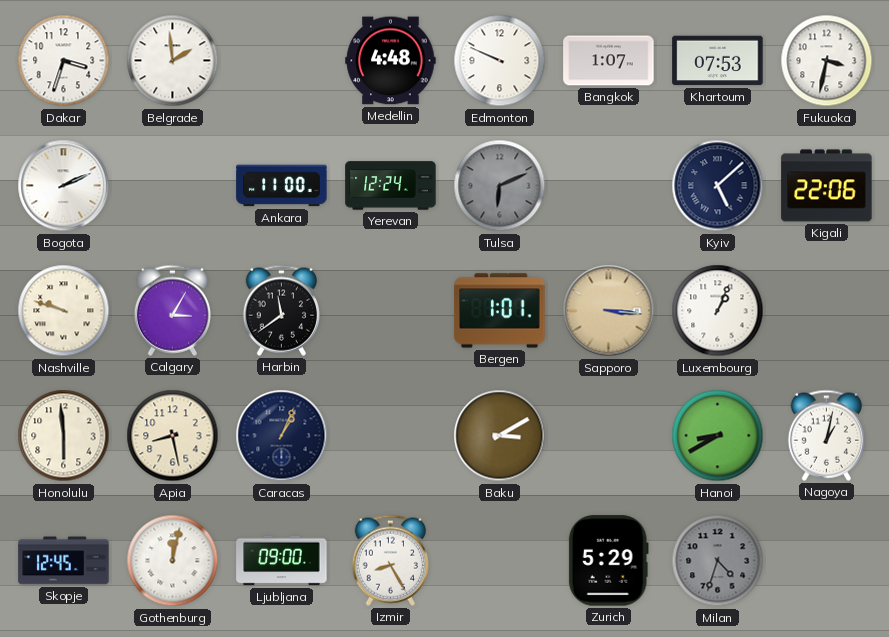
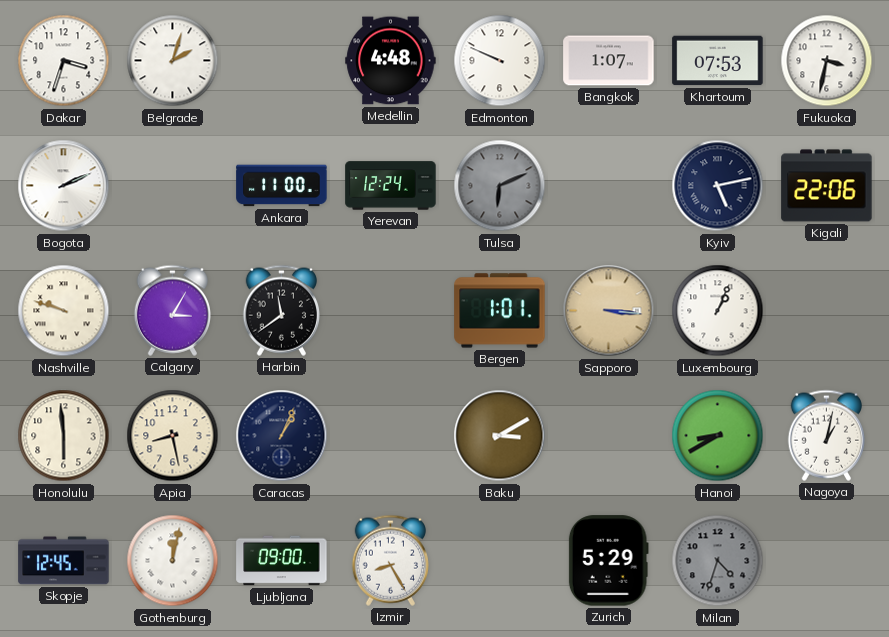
Belgrade: 1:59 -> 2:03 (173, 61)
Kyiv: 5:08 -> 5:13 (718, 186)
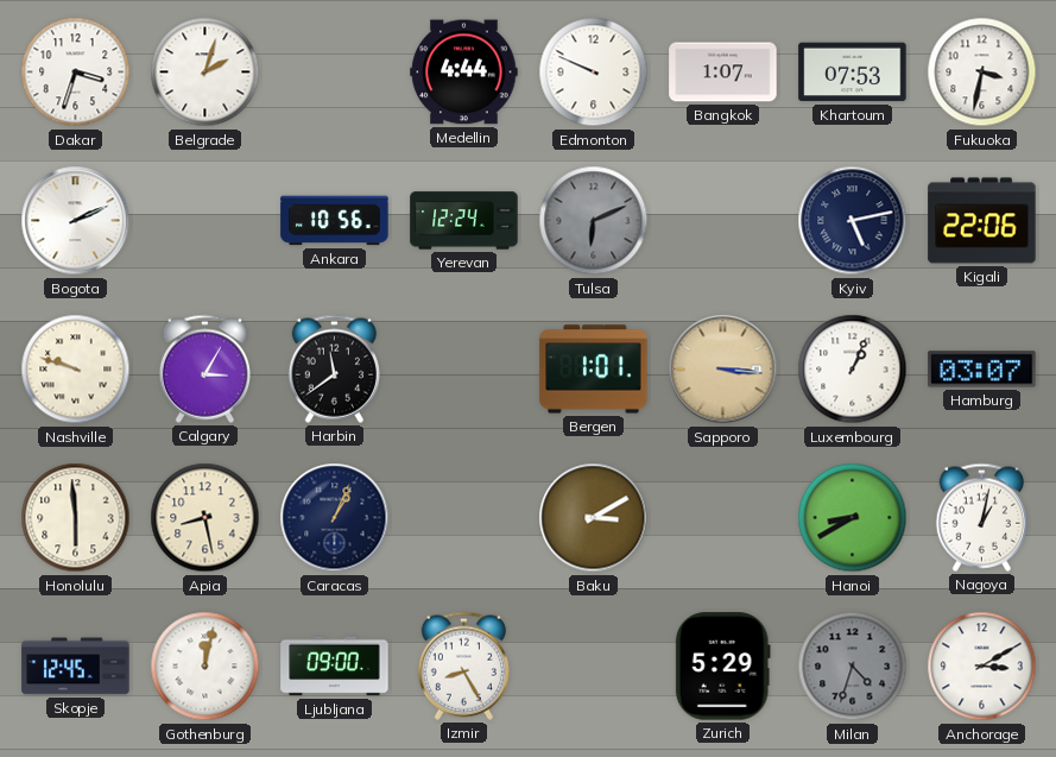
Medellin: 4:48 -> 4:44 (464, 72)
Ankara: 11:00 -> 10:56 (335, 221)
Hamburg: none -> 03:07 (982, 370)
Anchorage: none -> 3:10 (982, 667)
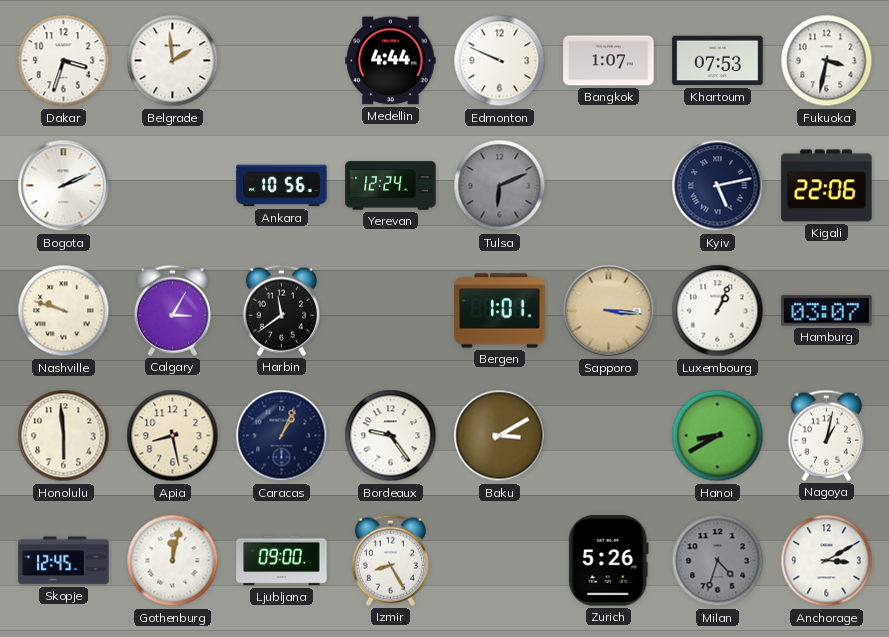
Belgrade: 2:03 -> 1:59 (173, 61)
Bordeaux: none -> 9:24 (391, 436)
Zurich: 5:29 -> 5:26 (608, 561)
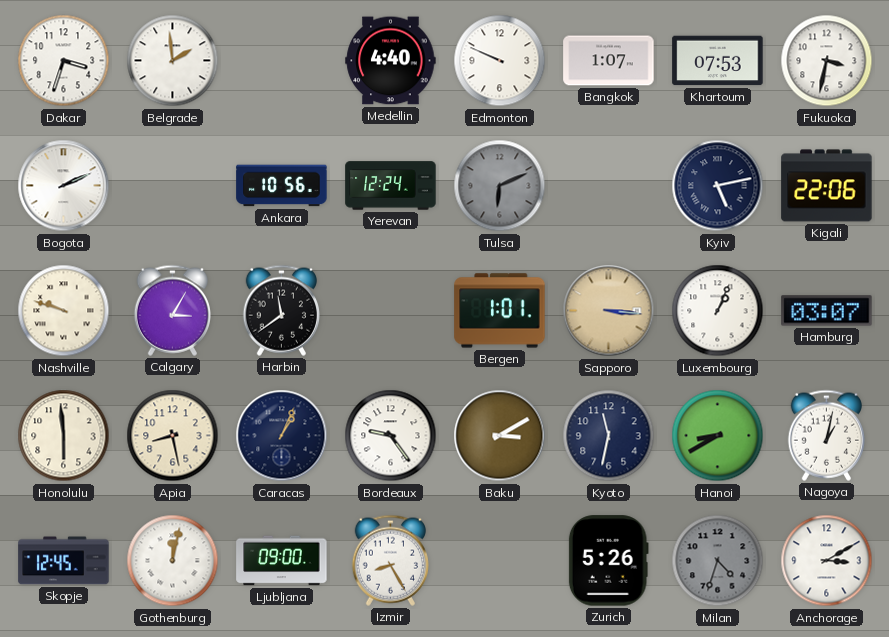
Medellin: 4:44 -> 4:40 (391, 61)
Kyoto: none -> 11:32 (609, 436)
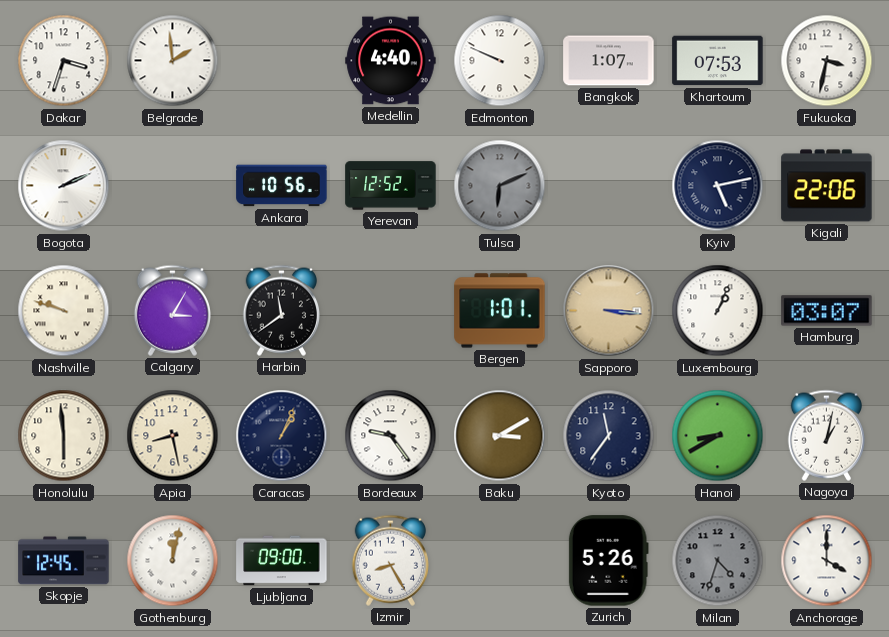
Yerevan: 12:24 -> 12:52 (391, 186)
Kyoto: 11:32 -> 11:36 (609, 436)
Anchorage: 3:10 -> 4:00 (827, 561)
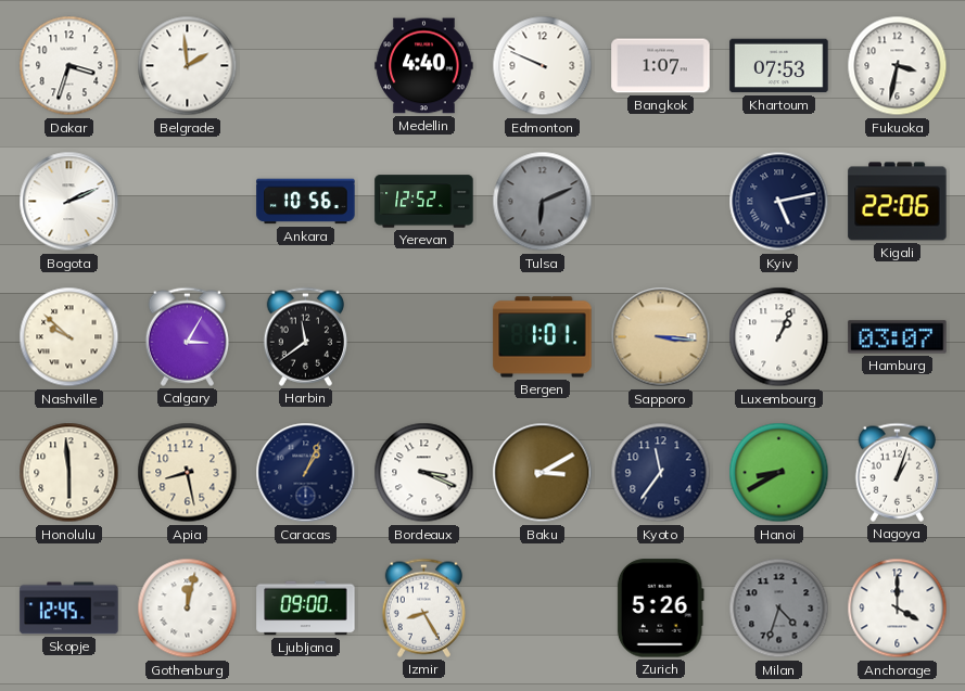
Nashville: 9:48 -> 9:52 (69, 337)
Bordeaux: 9:24 -> 3:19 (424, 473)
Nagoya: 1:02 -> 1:03 (897, 472)
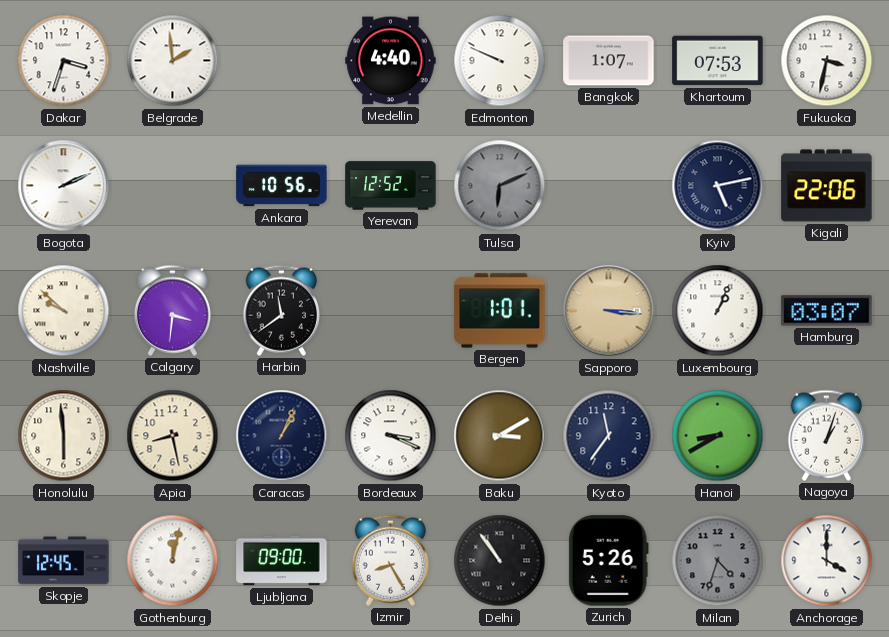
Calgary: 3:05 -> 3:31 (172, 310)
Delhi: none -> 10:54 (500, 561)
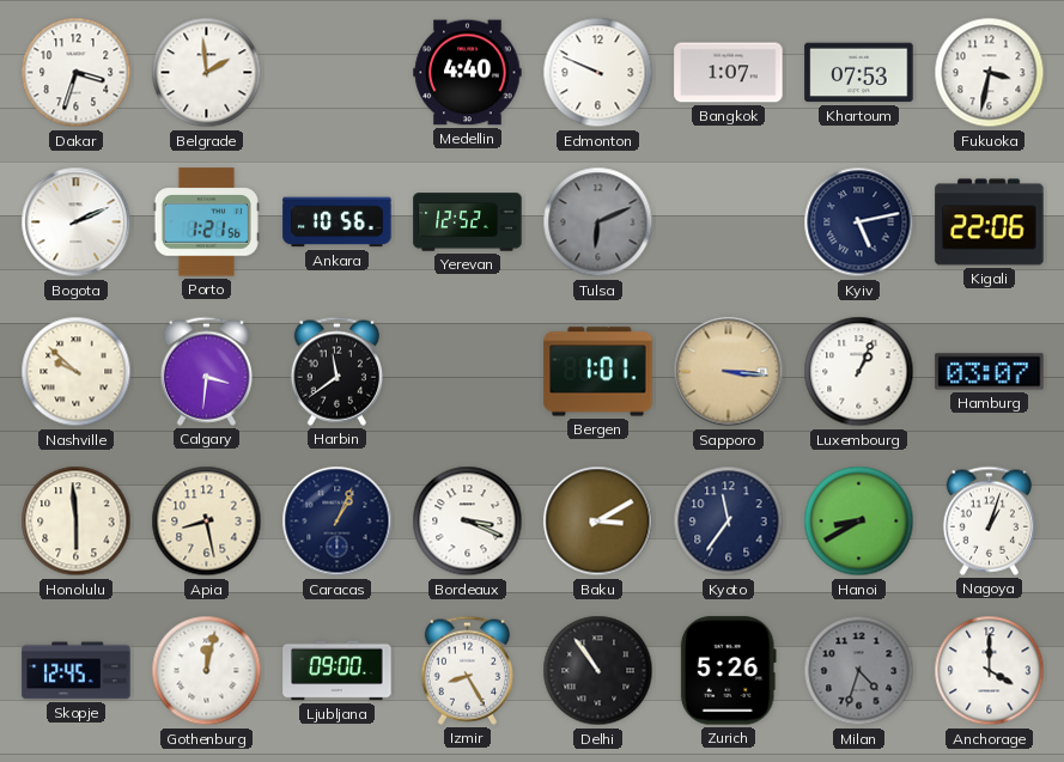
Porto: none -> 1:21 (206, 222)
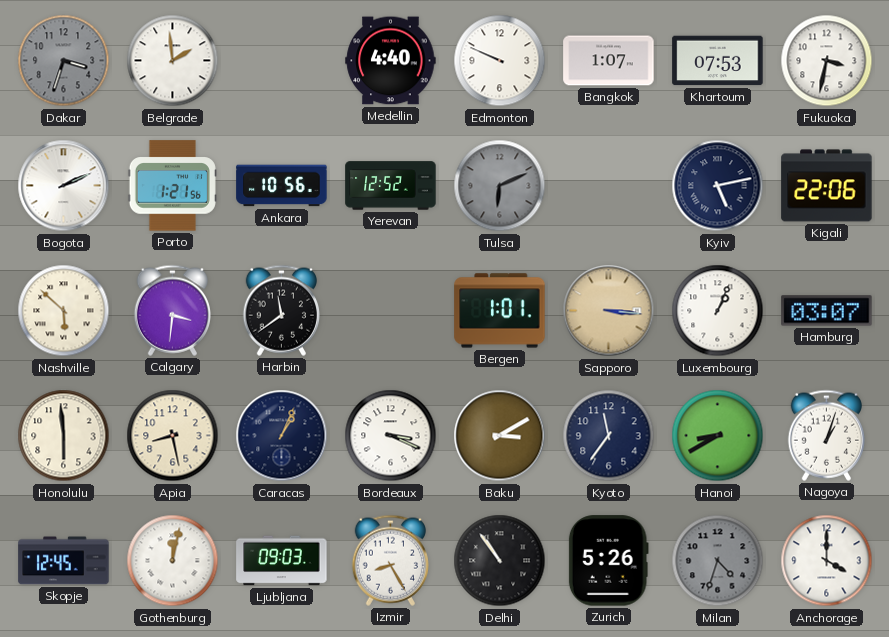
Dakar dial: white -> grey (64, 61)
Nashville: 9:52 -> 5:52 (64, 311)
Ljubljana: 09:00 -> 09:03 (282, 561)
